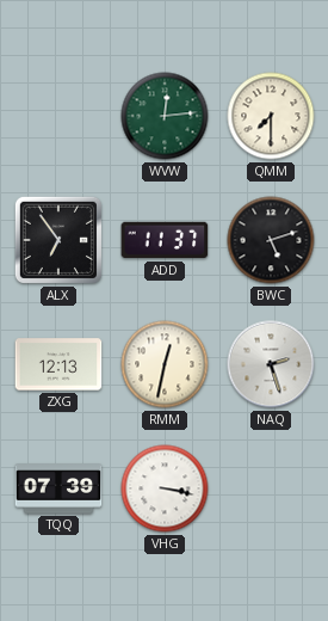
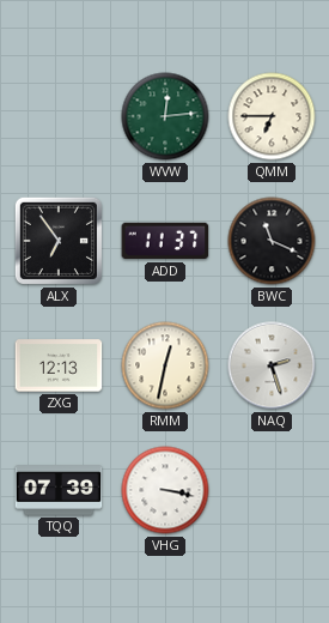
QMM: 7:30 -> 6:45 (272, 116)
BWC: 5:12 -> 11:19 (272, 241)
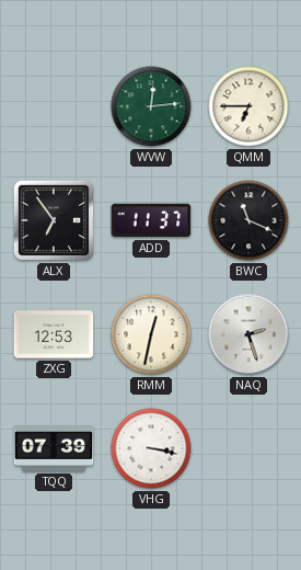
ZXG: 12:13 -> 12:53 (54, 334)
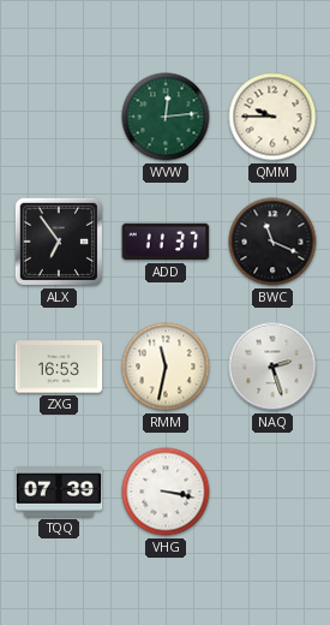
QMM: 6:45 -> 9:45 (272, 117)
ZXG: 12:53 -> 16:53 (59, 367)
RMM: 12:32 -> 11:32 (166, 367)
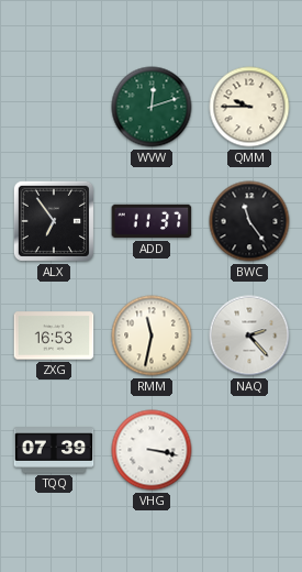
WVW: 12:14 -> 12:12 (152, 107)
BWC: 11:19 -> 11:24 (249, 221)
NAQ: 2:27 -> 2:23 (249, 335)
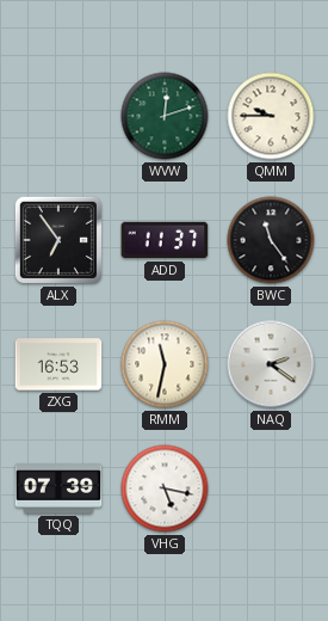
NAQ: 2:23 -> 2:21 (271, 364)
VHG: 3:17 -> 5:17 (165, 488)
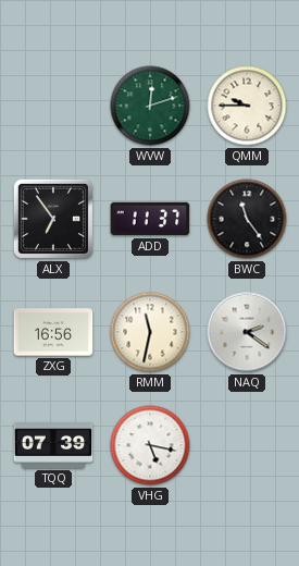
ZXG: 16:53 -> 16:56 (53, 332)
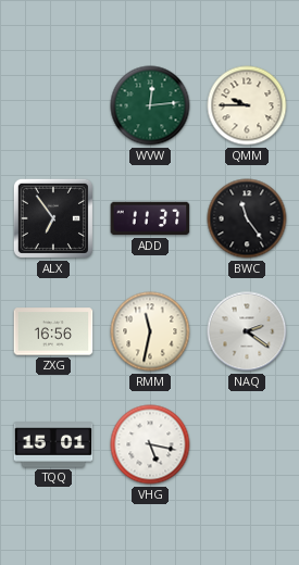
WVW: 12:12 -> 12:14 (150, 105)
TQQ: 07:39 -> 15:01 (53, 444)
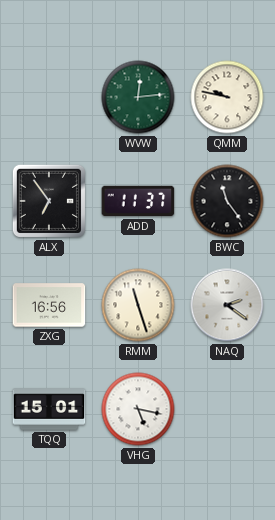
QMM: 9:45 -> 9:47 (227, 97)
RMM: 11:32 -> 11:27 (138, 305)
